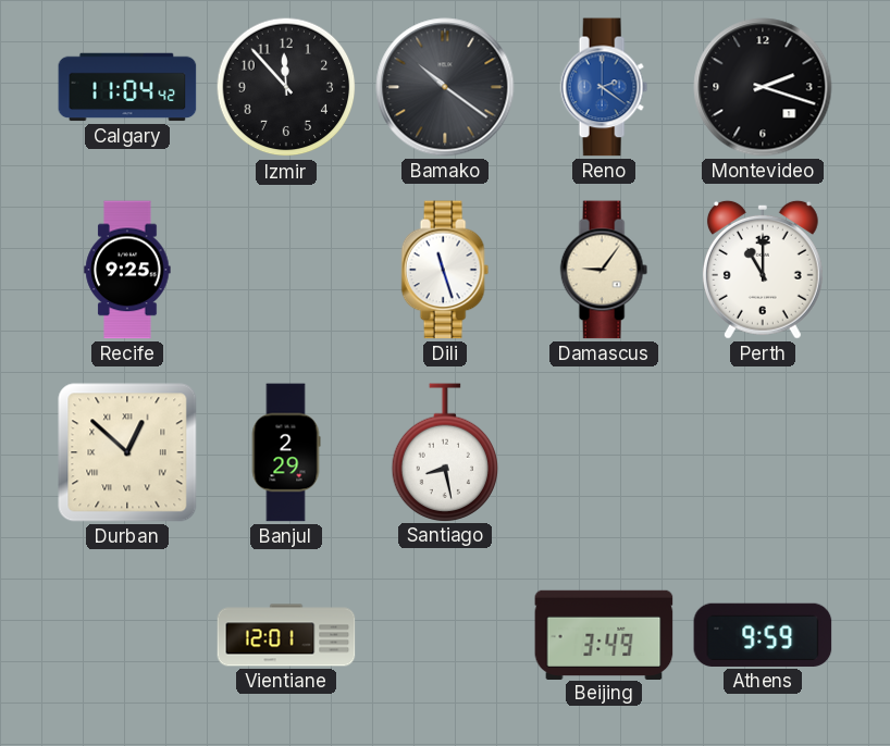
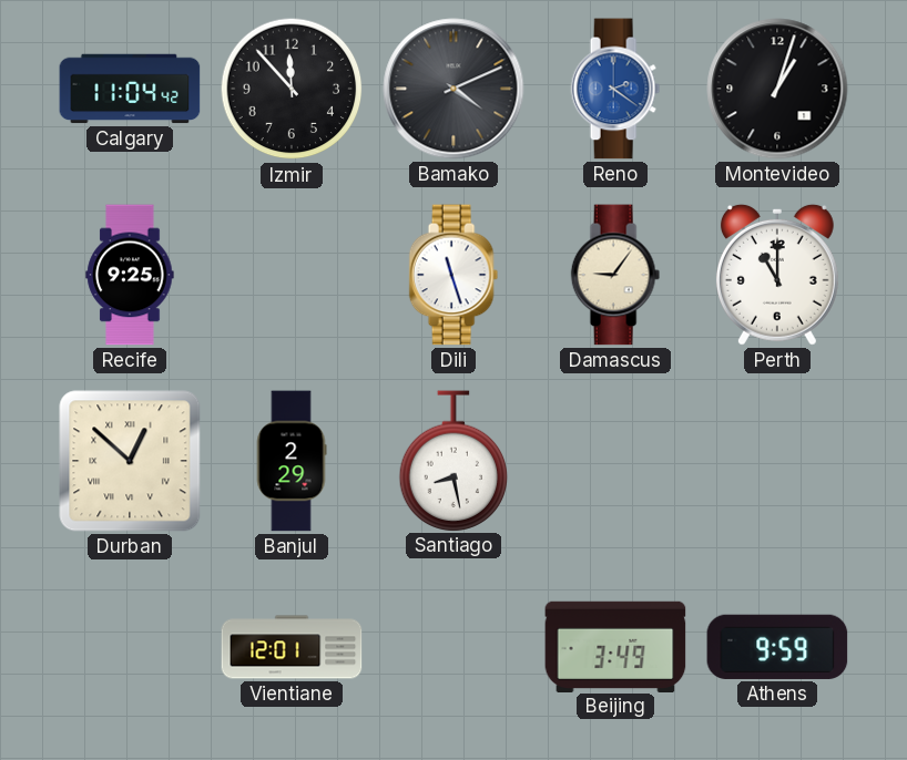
Bamako: 10:21 -> 4:11 (453, 89)
Montevideo: 2:18 -> 1:03 (777, 89)
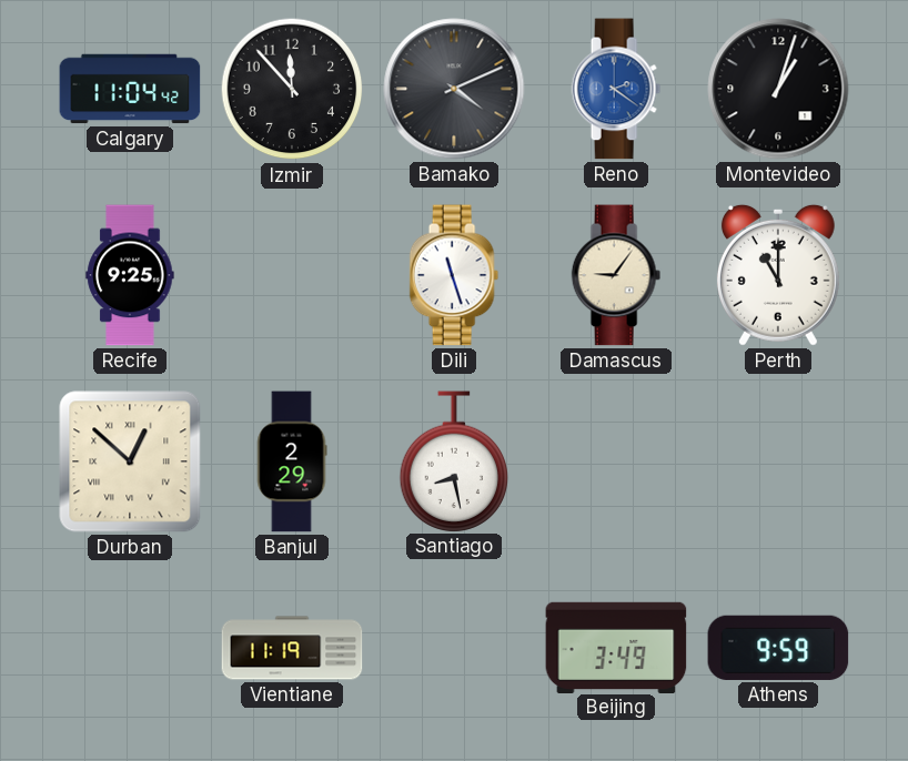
Vientiane: 12:01 -> 11:19 (292, 648)
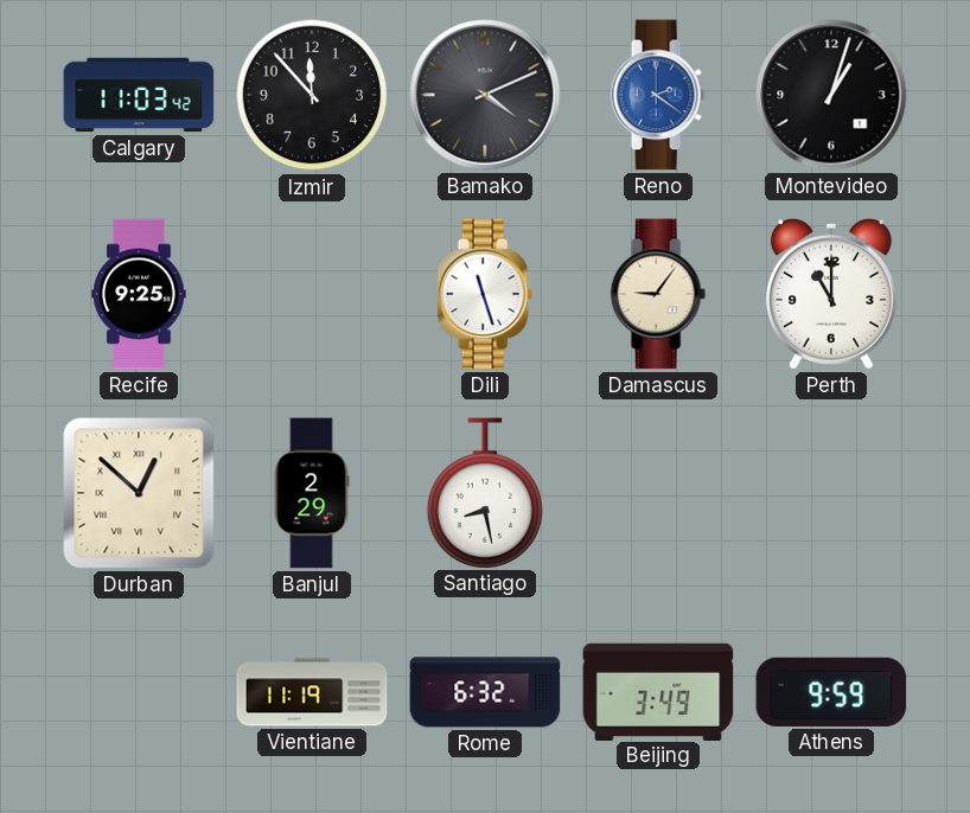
Calgary: 11:04 -> 11:03 (139, 95)
Rome: none -> 6:32 (485, 692)
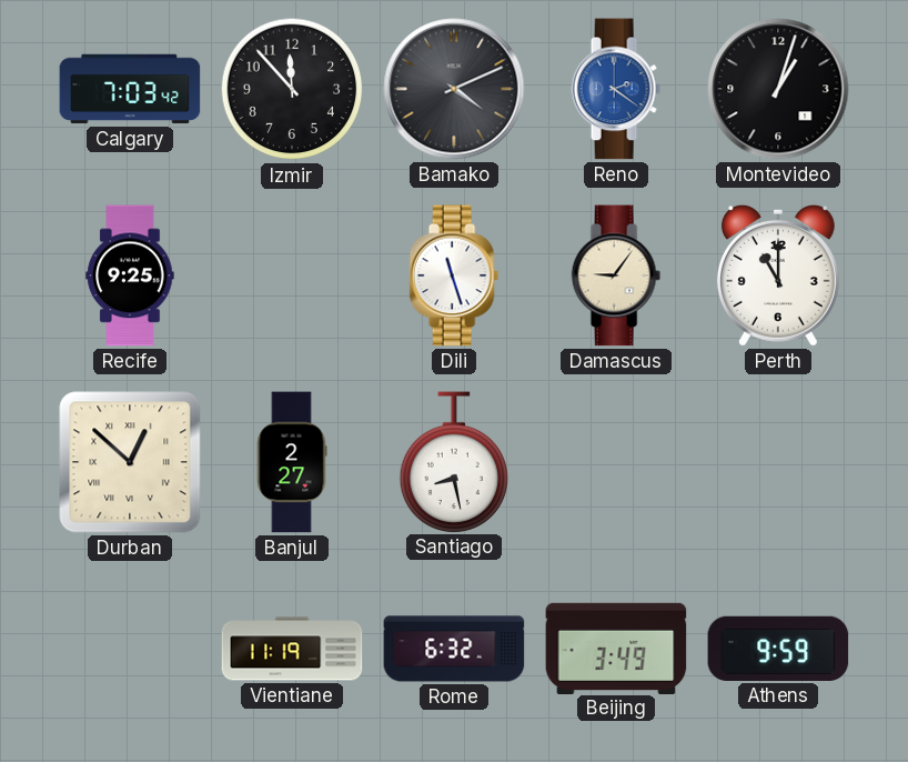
Calgary: 11:03 -> 7:03 (130, 89)
Banjul: 2:29 -> 2:27 (292, 462)
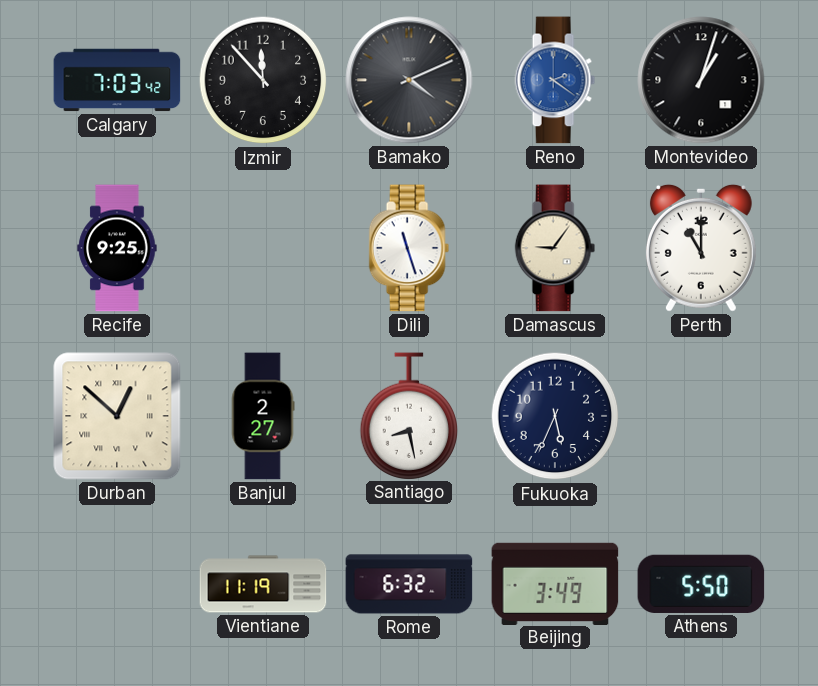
Fukuoka: none -> 5:34 (555, 416)
Athens: 9:59 -> 5:50 (701, 584)
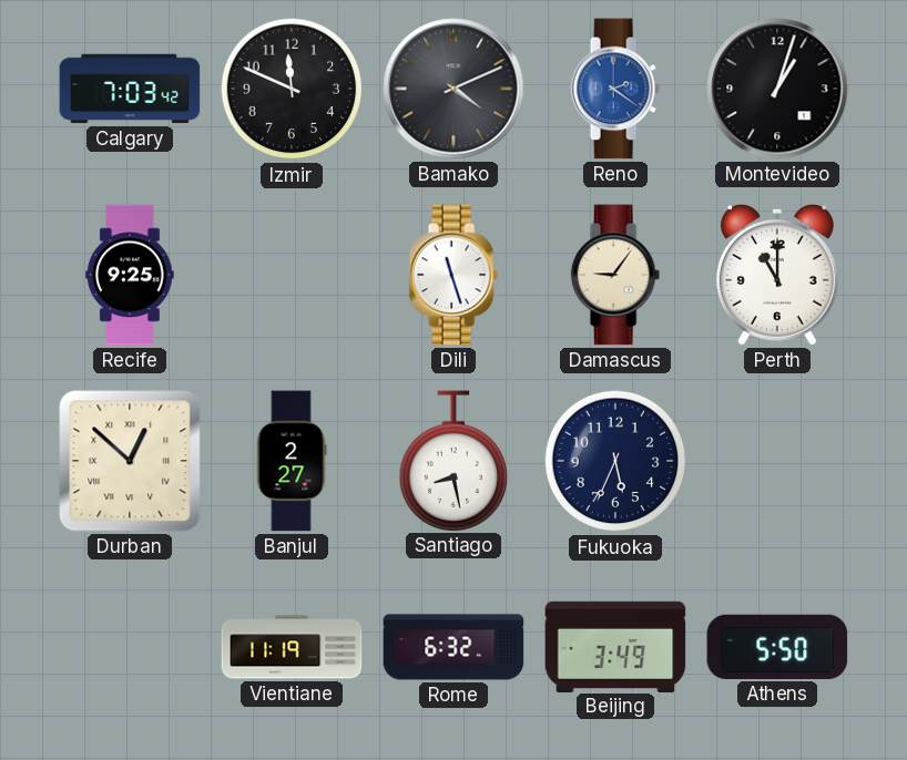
Izmir: 11:53 -> 11:49 (292, 89)
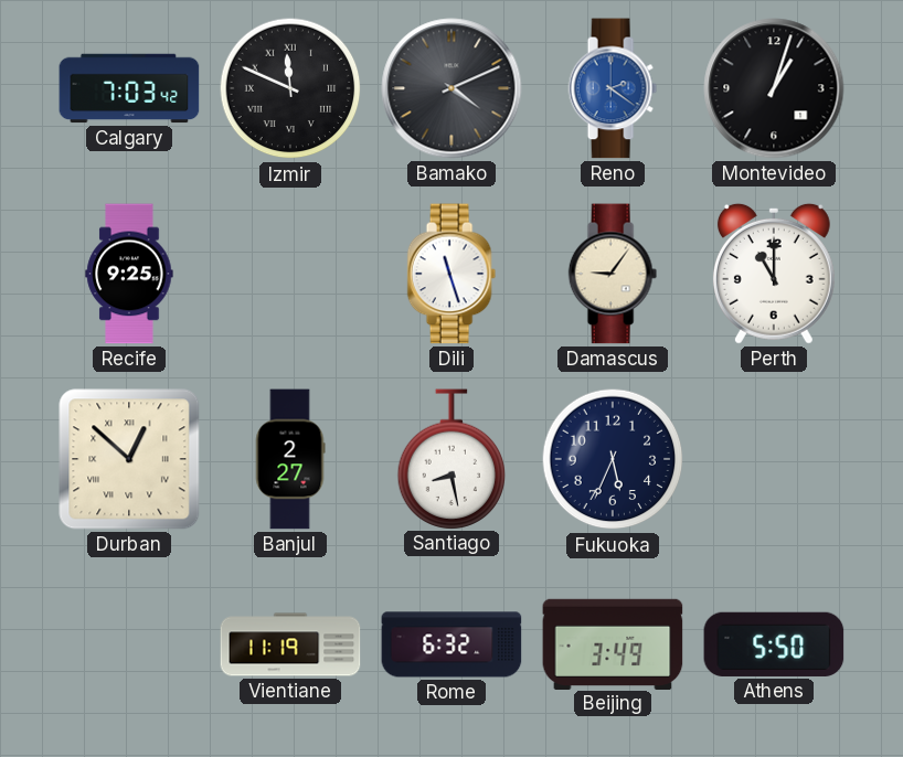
Izmir numerals: Arabic -> Roman (290, 88)
